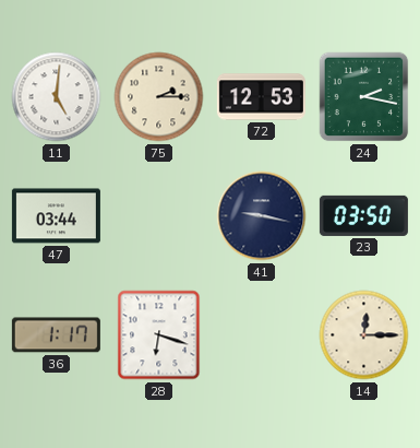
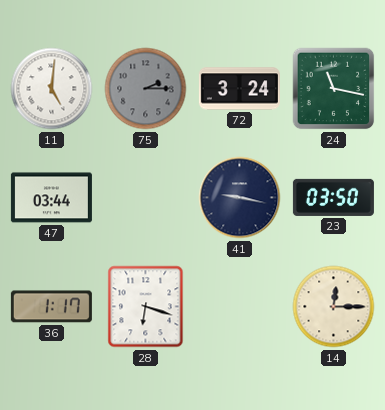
75 dial: cream -> grey (146, 89)
72: 12:53 -> 3:24 (239, 89)
24: 2:17 -> 11:17 (334, 89)
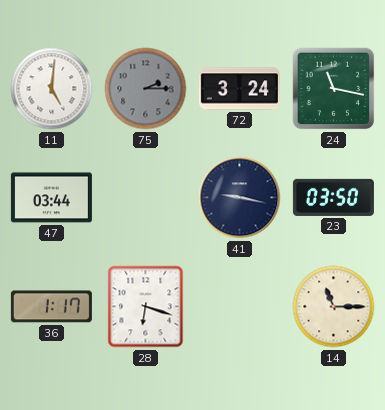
14: 12:15 -> 11:15 (334, 307)
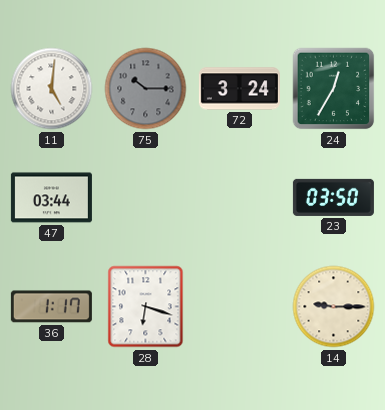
75: 2:15 -> 10:15 (146, 89)
24: 11:17 -> 12:35 (334, 89)
41: 9:17 -> none (240, 198)
14: 11:15 -> 9:15 (334, 307)
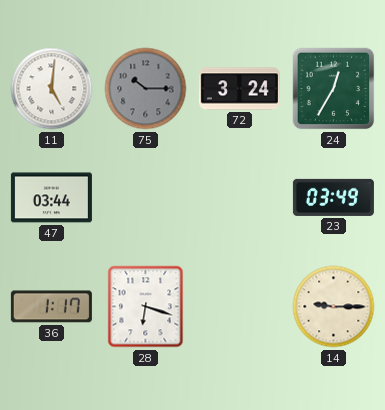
23: 03:50 -> 03:49 (333, 197)
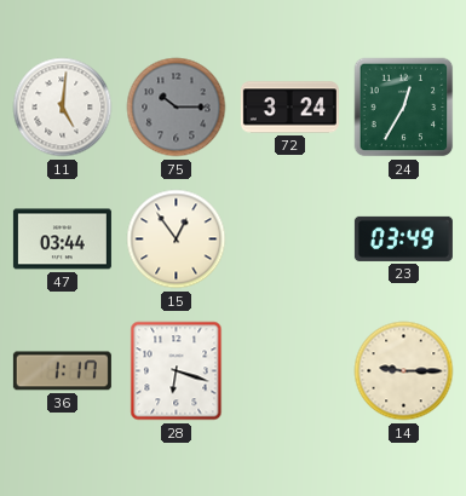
15: none -> 12:54 (177, 240)
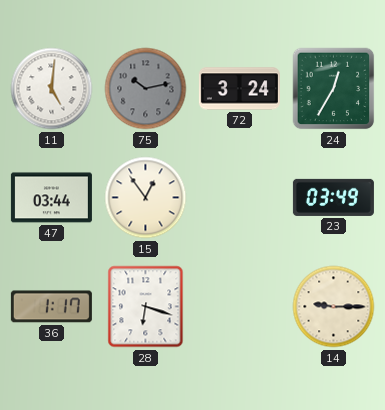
75: 10:15 -> 10:13 (146, 89)
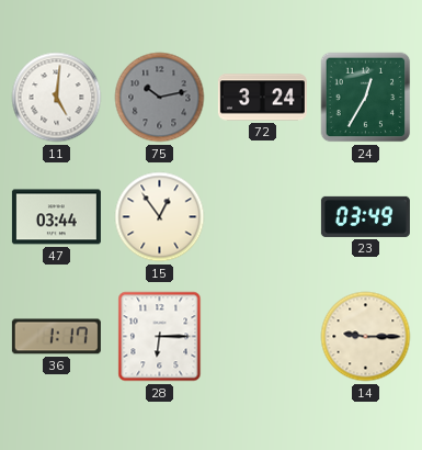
28: 6:18 -> 6:15 (160, 337)
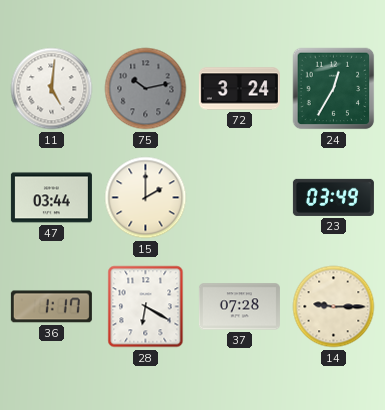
15: 12:54 -> 2:00 (146, 198)
28: 6:15 -> 6:20 (146, 307)
37: none -> 07:28 (239, 307)
